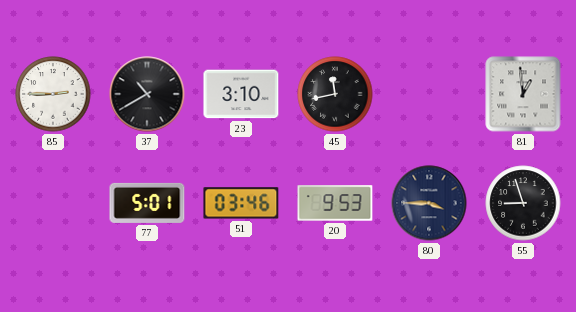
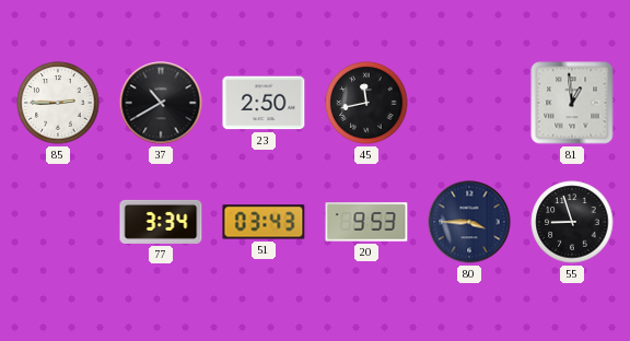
23: 3:10 -> 2:50 (264, 103)
77: 5:01 -> 3:34 (161, 222)
51: 03:46 -> 03:43 (264, 222)
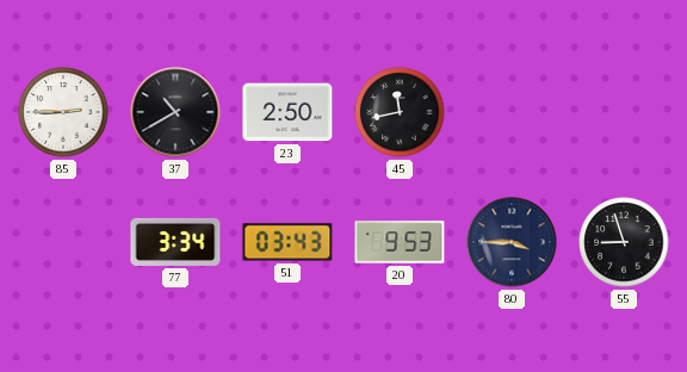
81: 12:59 -> none (572, 103)
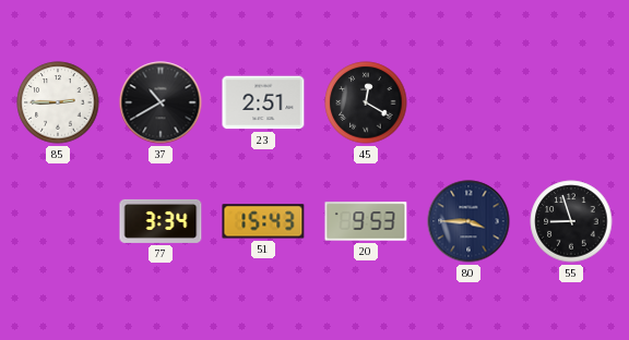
23: 2:50 -> 2:51 (263, 102)
45: 11:43 -> 12:20 (366, 102)
51: 03:43 -> 15:43 (263, 221)
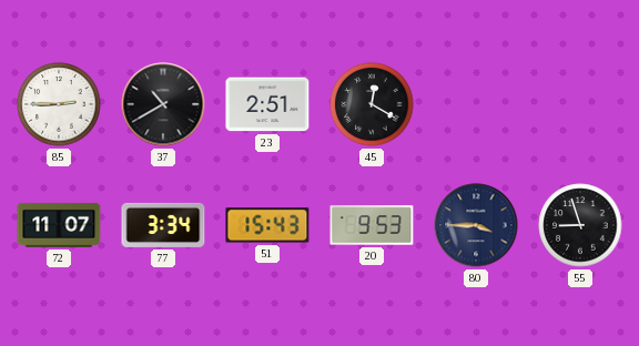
72: none -> 11:07 (59, 225)
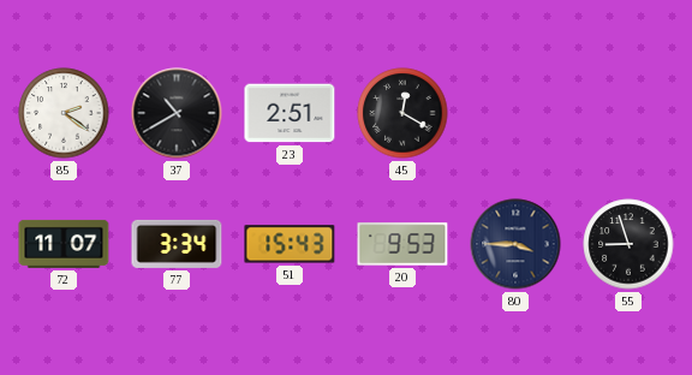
85: 2:45 -> 2:21 (64, 113)
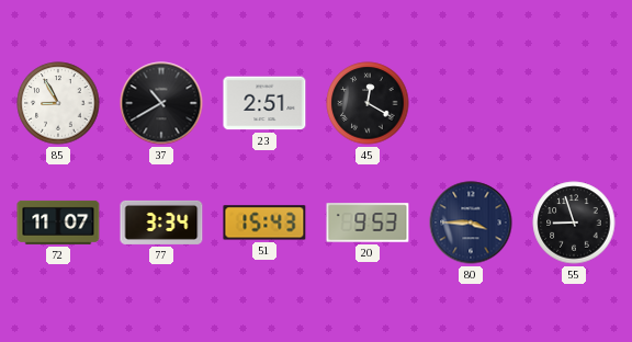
85: 2:21 -> 8:55 (58, 103)
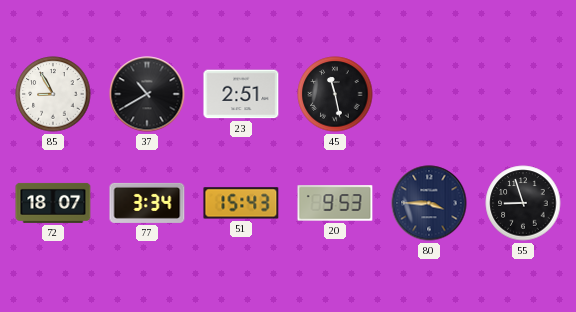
45: 12:20 -> 11:28 (335, 94)
72: 11:07 -> 18:07 (53, 203)
